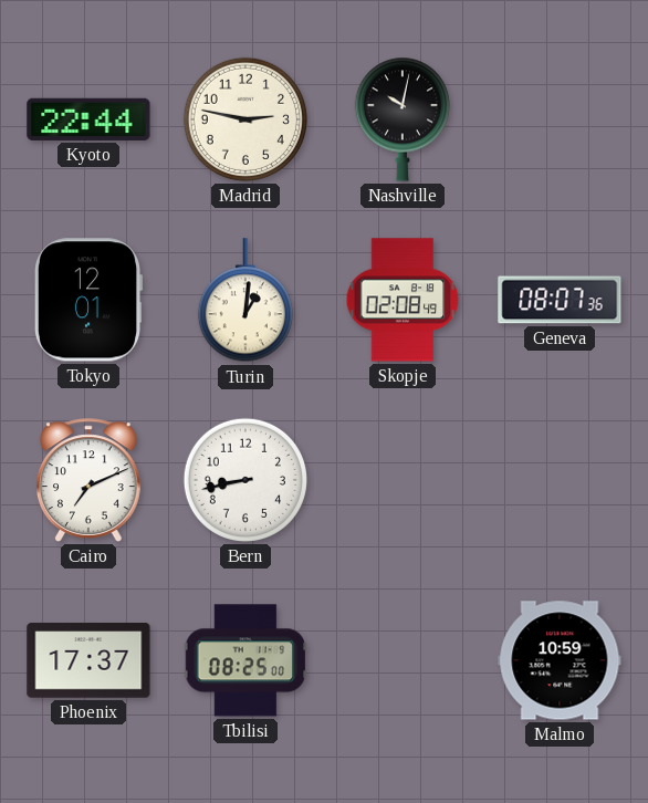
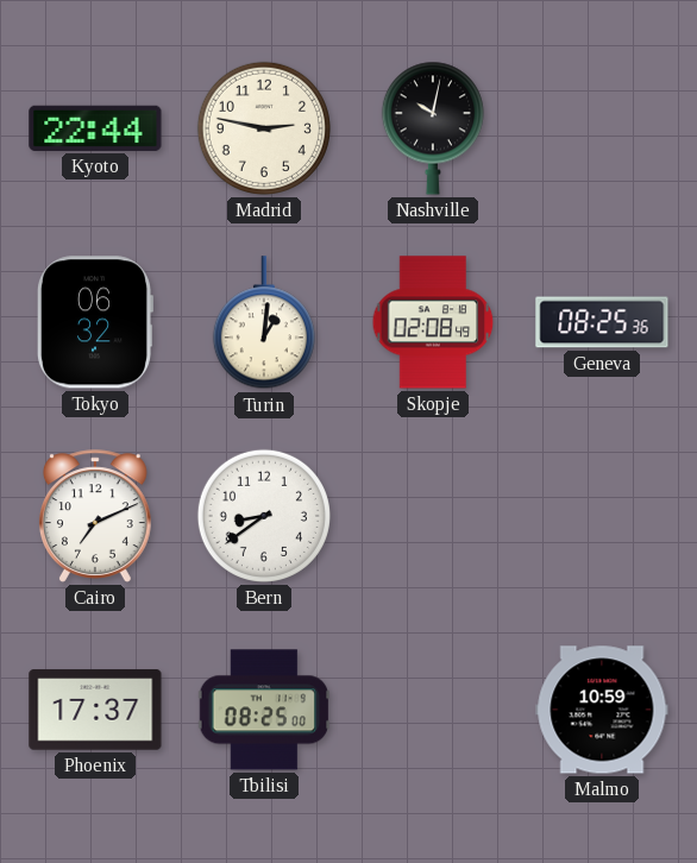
Tokyo: 12:01 -> 06:32 (94, 322)
Geneva: 08:07 -> 08:25 (602, 322)
Bern: 8:43 -> 8:39 (264, 516)
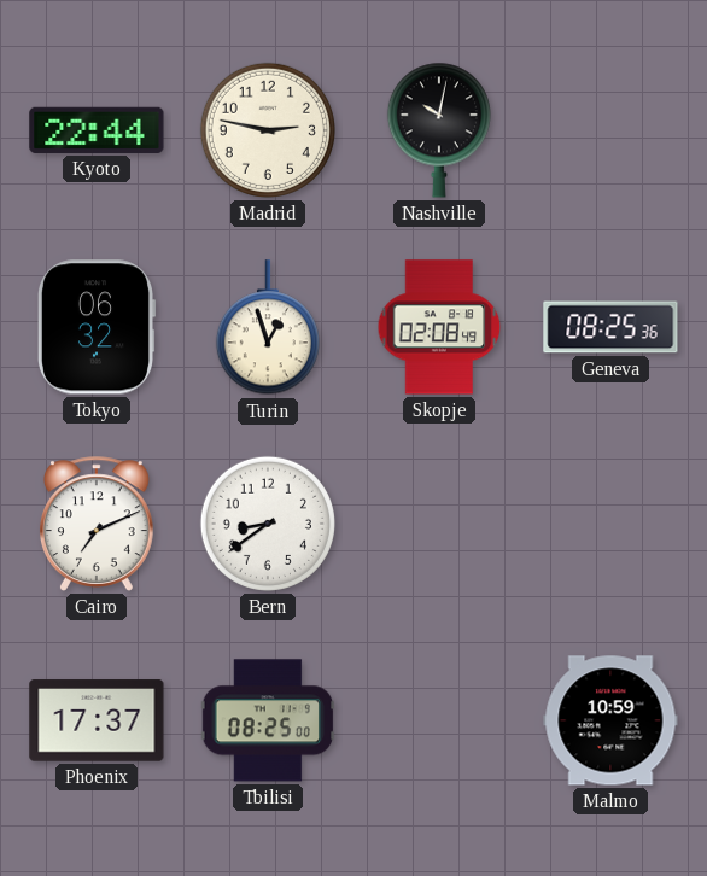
Turin: 1:01 -> 12:57 (268, 328)
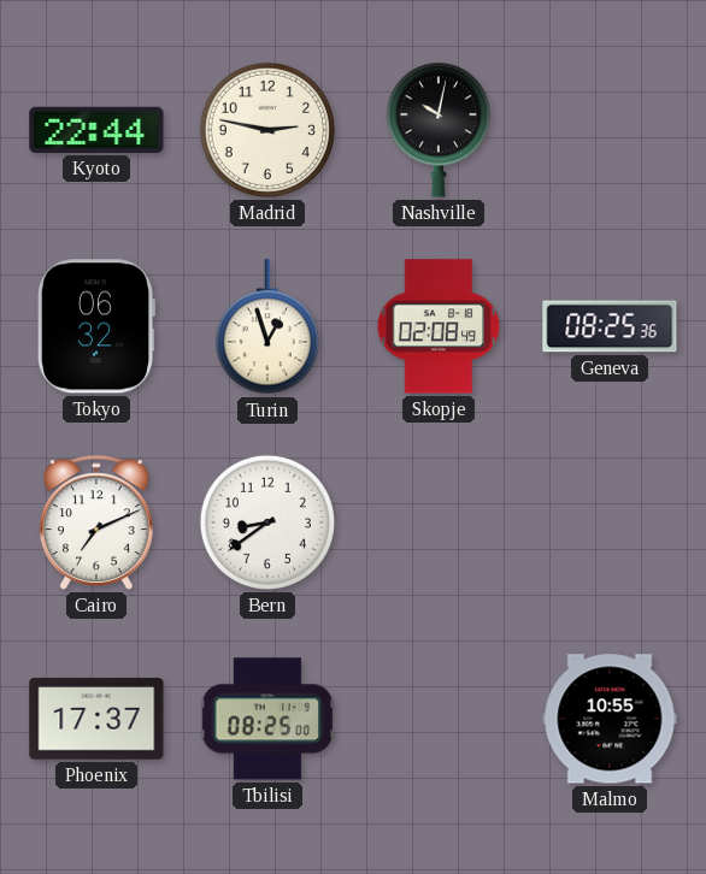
Malmo: 10:59 -> 10:55 (610, 719)
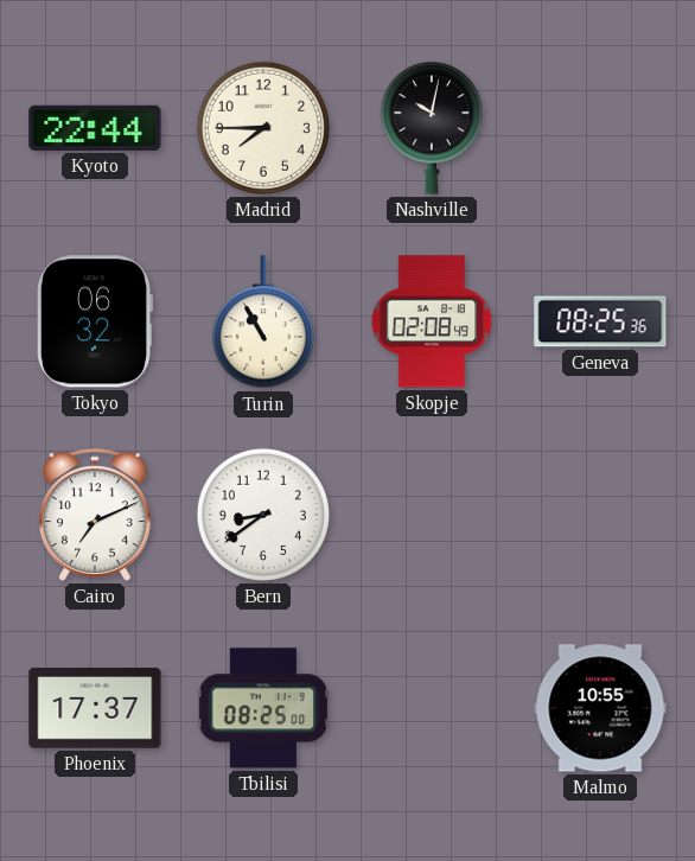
Madrid: 2:47 -> 7:45 (263, 128)
Turin: 12:57 -> 10:55 (263, 323)
